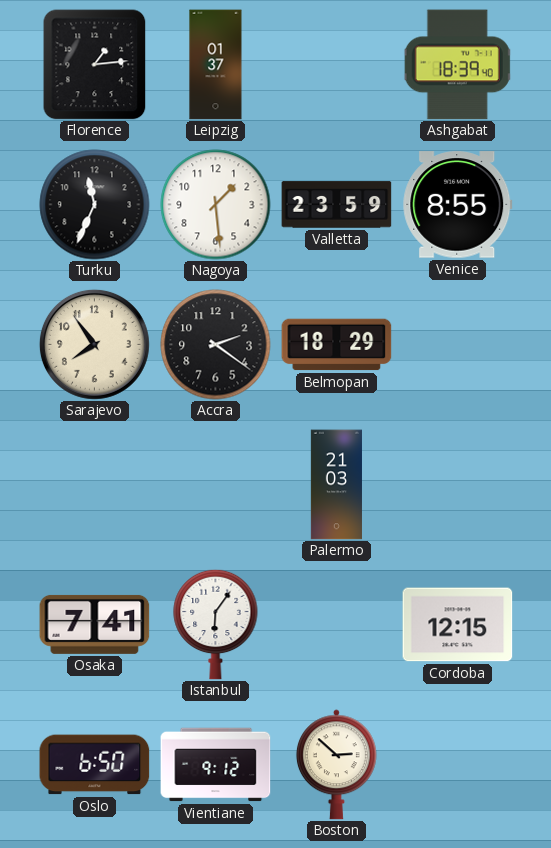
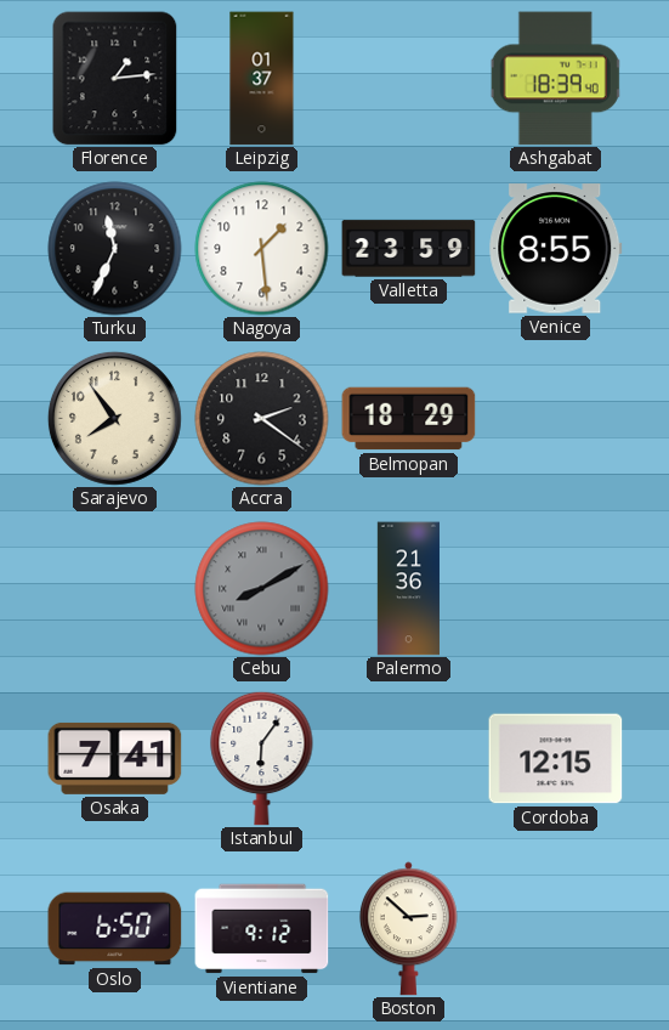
Cebu: none -> 8:10 (262, 589)
Palermo: 21:03 -> 21:36 (408, 589)
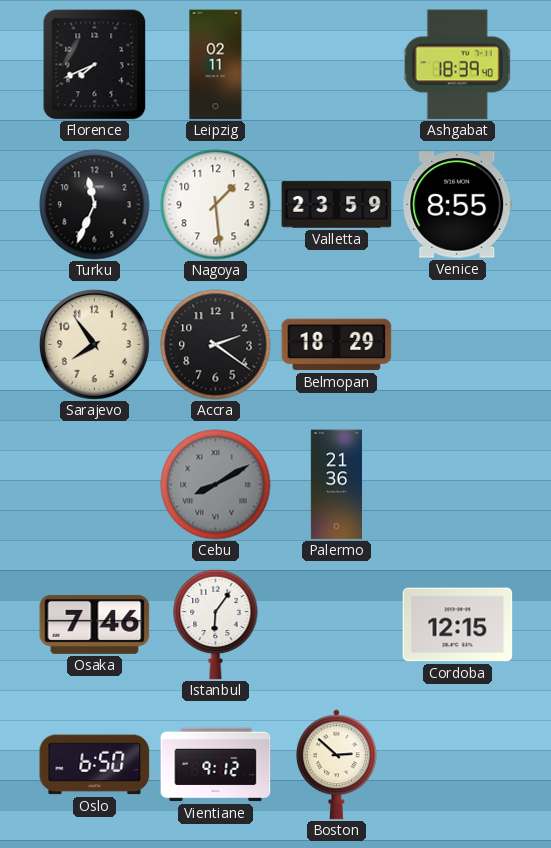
Florence: 1:14 -> 7:41 (95, 65)
Leipzig: 01:37 -> 02:11 (216, 65)
Osaka: 7:41 -> 7:46 (95, 624)
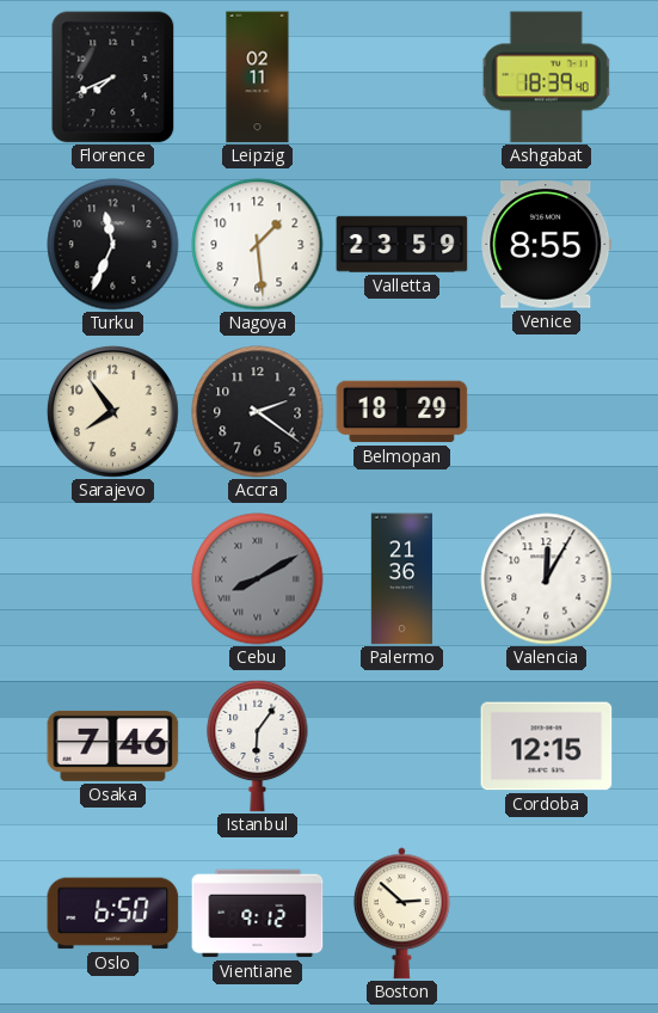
Valencia: none -> 12:05 (547, 579)
